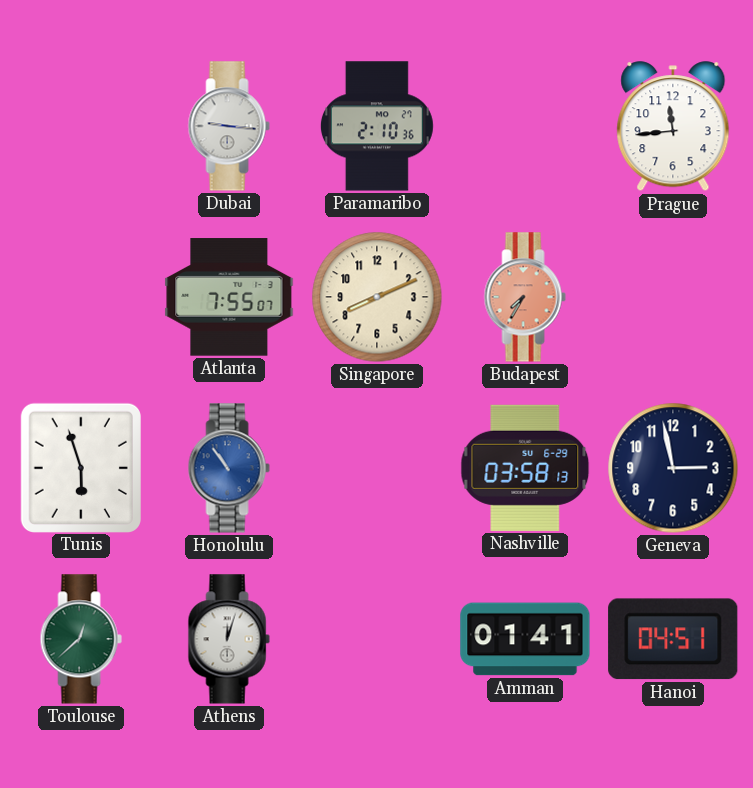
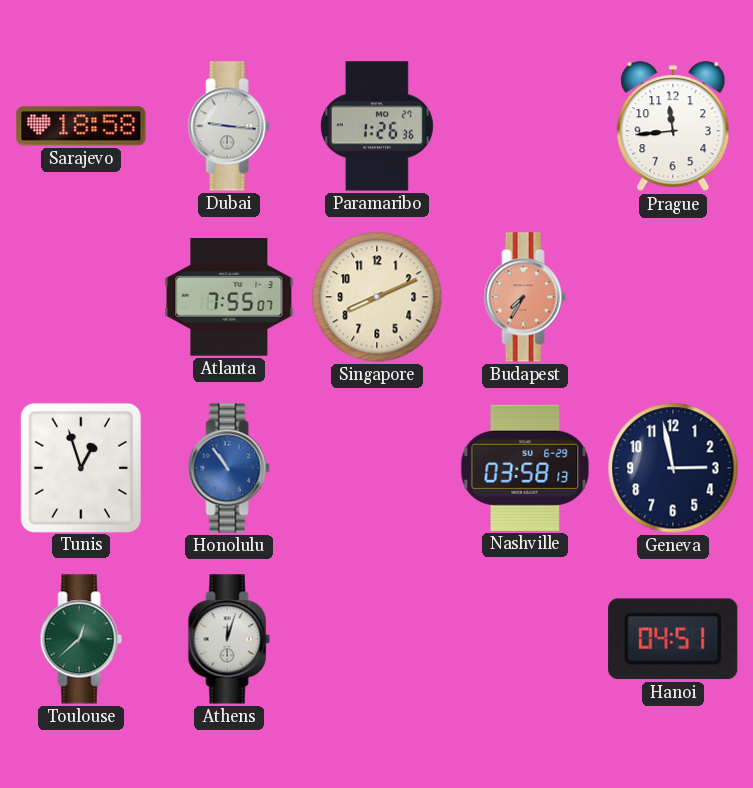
Sarajevo: none -> 18:58 (81, 126)
Paramaribo: 2:10 -> 1:26 (377, 126)
Tunis: 5:57 -> 12:57 (81, 467)
Amman: 01:41 -> none (525, 639)
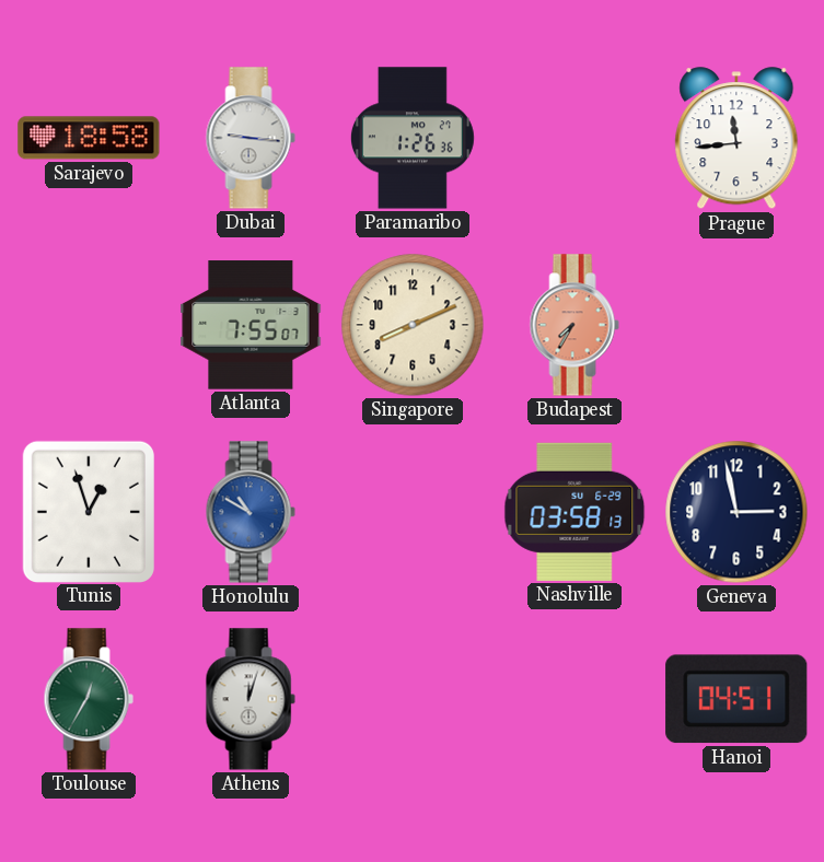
Honolulu: 10:54 -> 10:50 (251, 512)
Toulouse: 12:38 -> 12:35 (89, 699)
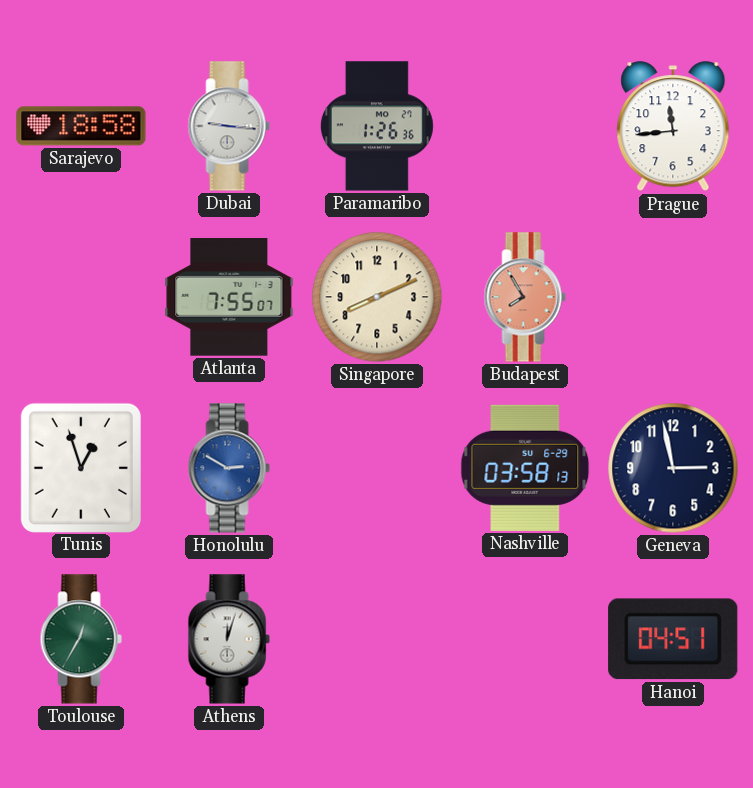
Budapest: 7:35 -> 7:55 (525, 297)
Honolulu: 10:50 -> 2:50 (229, 468)
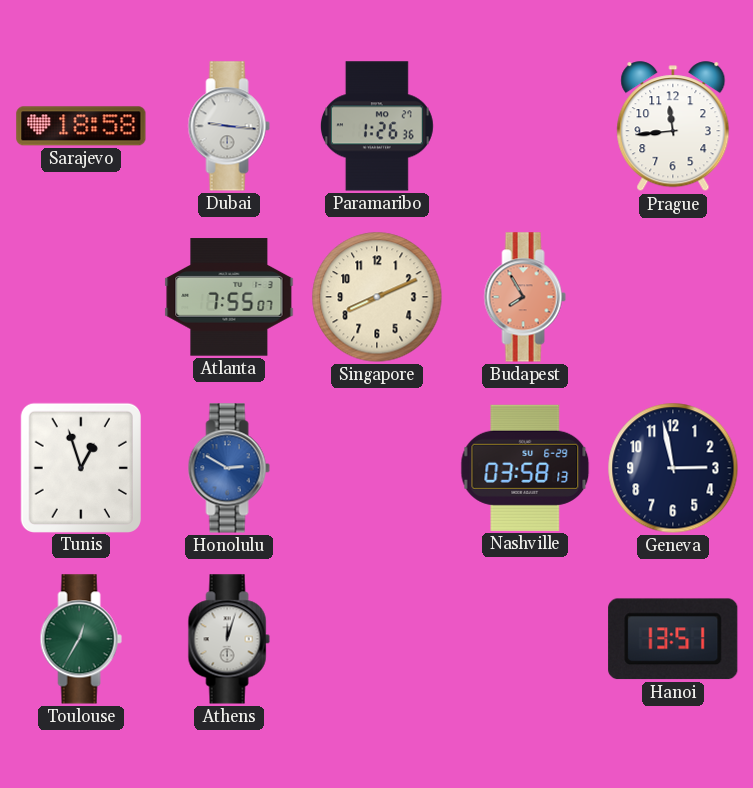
Hanoi: 04:51 -> 13:51 (673, 639)
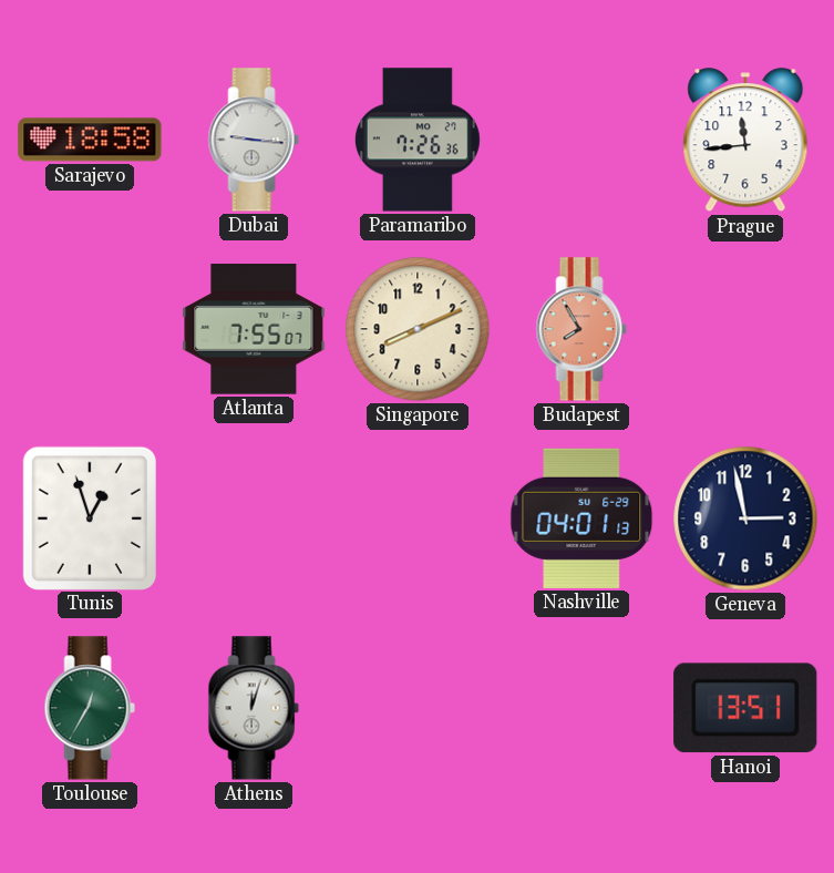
Paramaribo: 1:26 -> 7:26 (418, 140)
Honolulu: 2:50 -> none (229, 468)
Nashville: 03:58 -> 04:01 (581, 518)
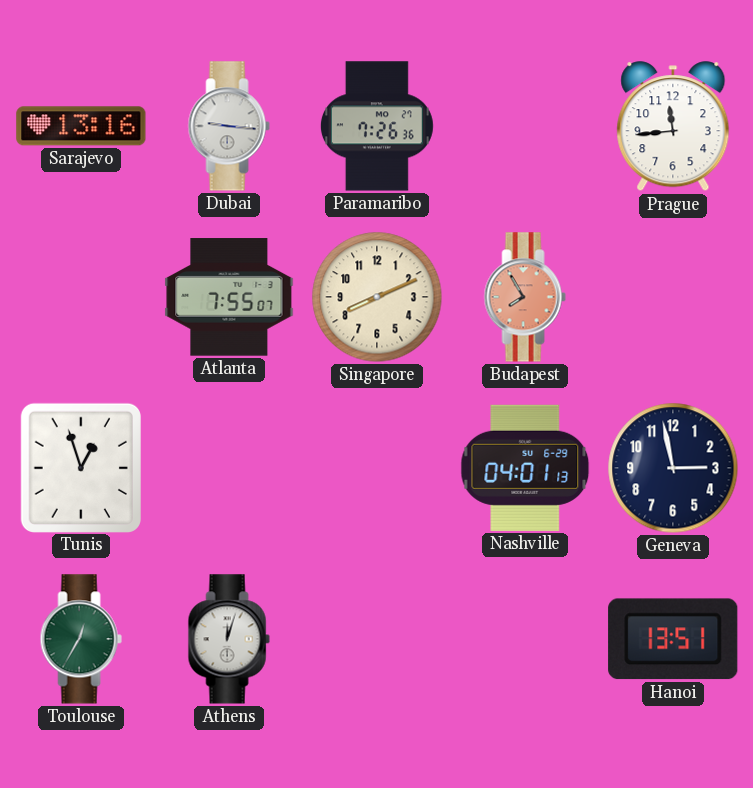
Sarajevo: 18:58 -> 13:16 (81, 126)
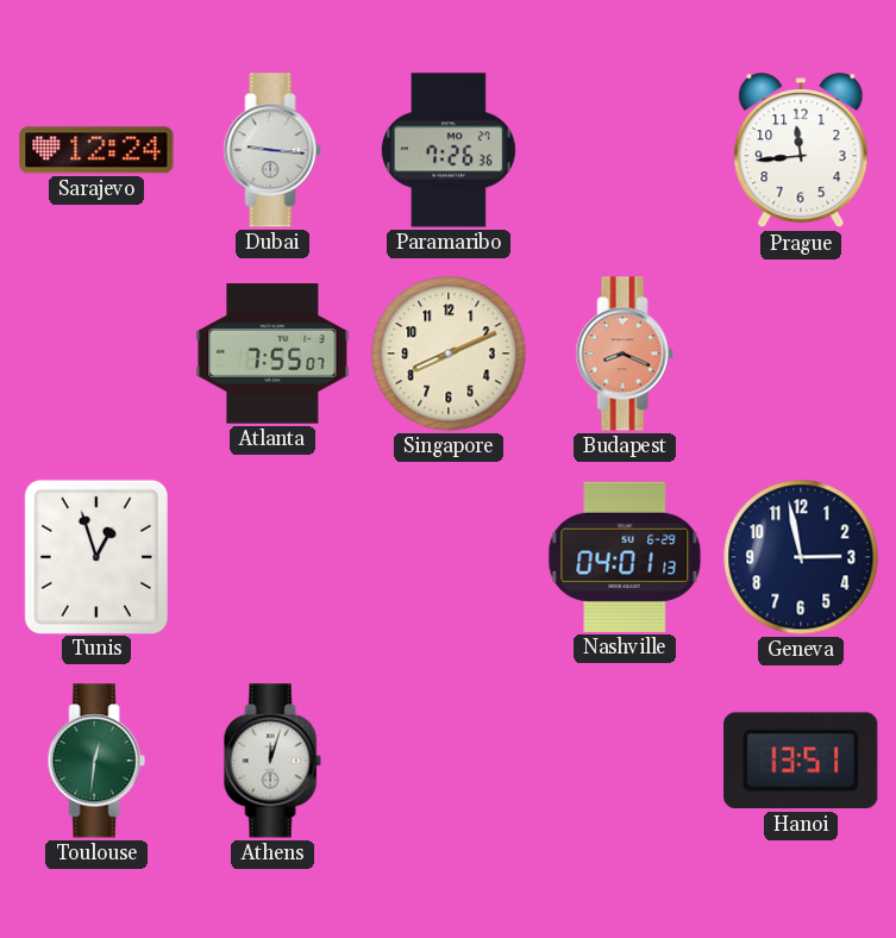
Sarajevo: 13:16 -> 12:24 (96, 150)
Budapest: 7:55 -> 8:19 (625, 354)
Toulouse: 12:35 -> 12:31 (96, 761)
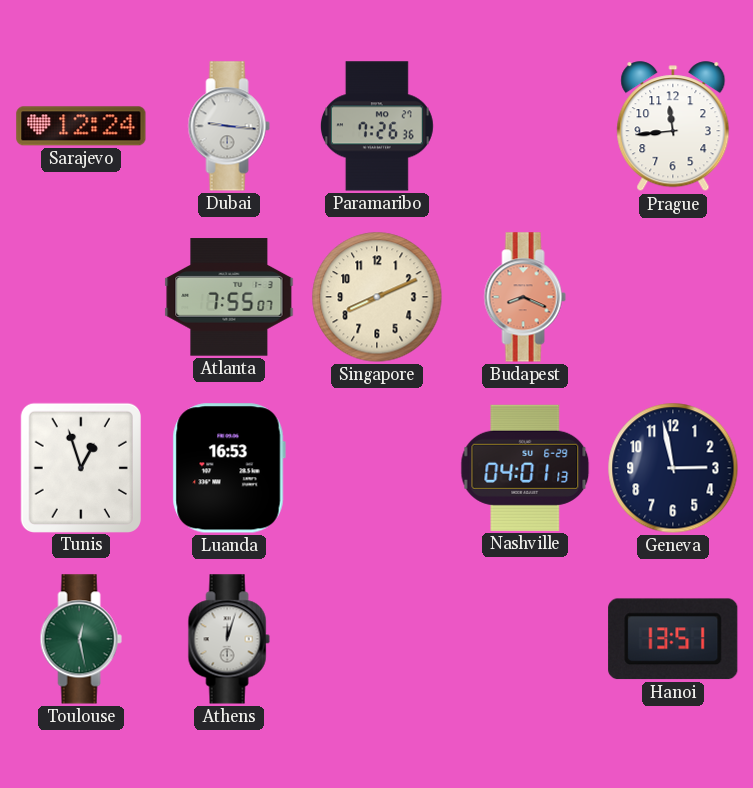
Luanda: none -> 16:53 (229, 468)
Toulouse: 12:31 -> 12:28 (81, 639)
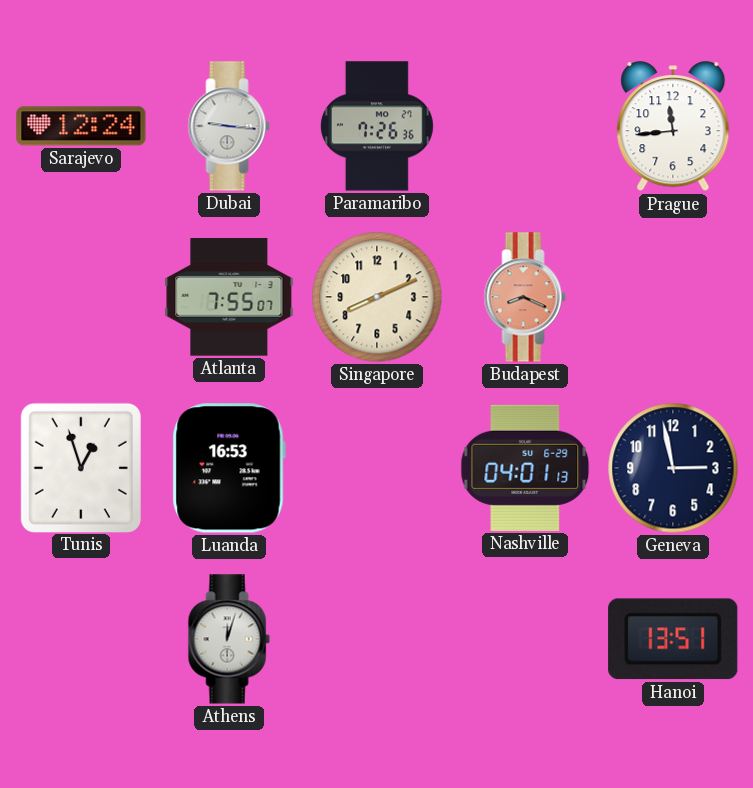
Toulouse: 12:28 -> none (81, 639)
